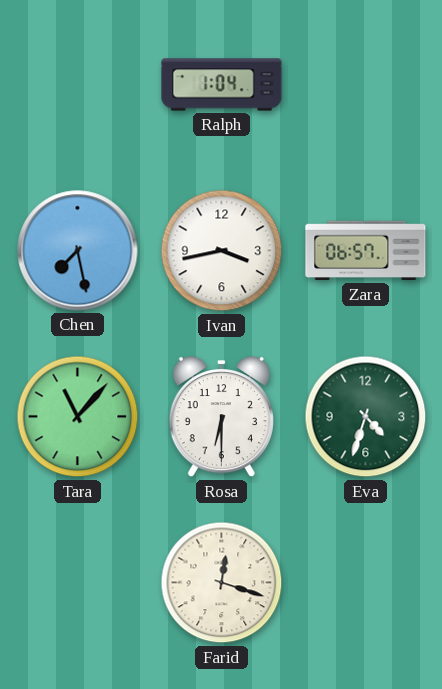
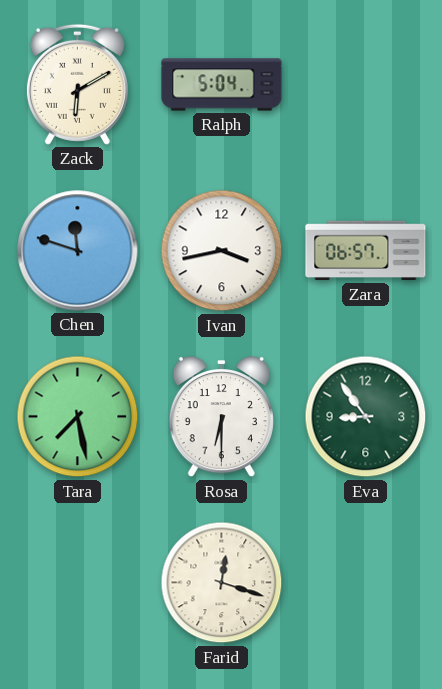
Zack: none -> 6:10 (77, 84)
Ralph: 1:04 -> 5:04 (222, 85)
Chen: 7:28 -> 11:48 (78, 251)
Tara: 11:07 -> 7:28 (78, 417)
Eva: 4:33 -> 8:54 (366, 417)
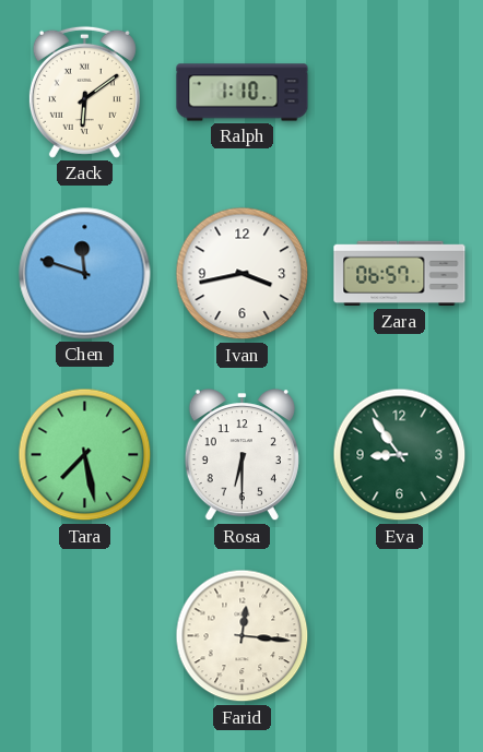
Zack: 6:10 -> 6:09 (84, 92)
Ralph: 5:04 -> 1:10 (243, 93)
Farid: 12:18 -> 12:16 (243, 636)
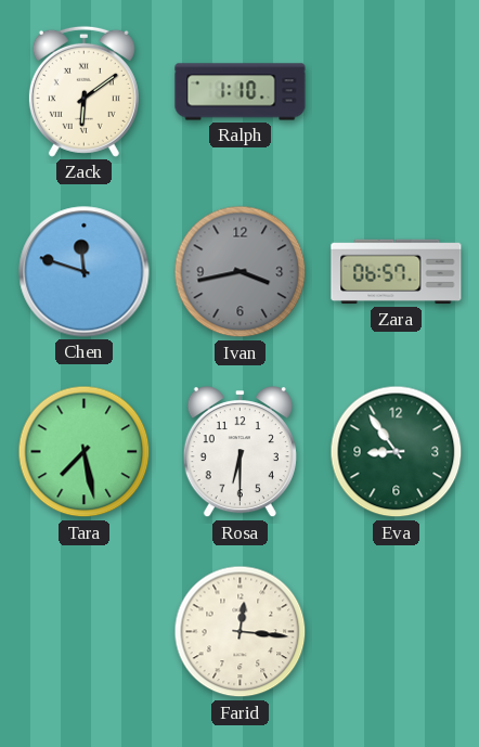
Ivan dial: white -> grey (241, 272)
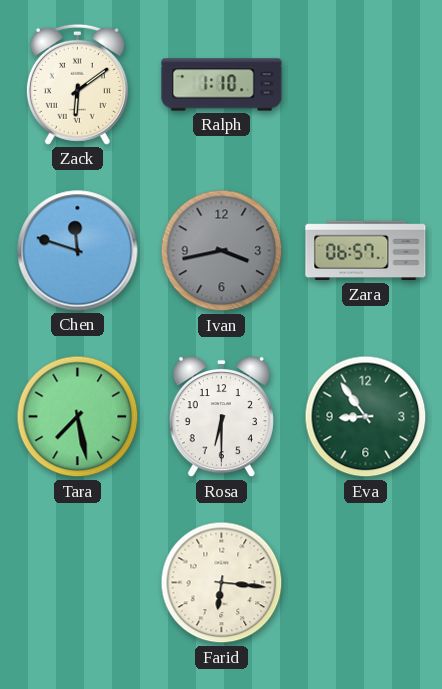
Farid: 12:16 -> 6:16 (222, 583)
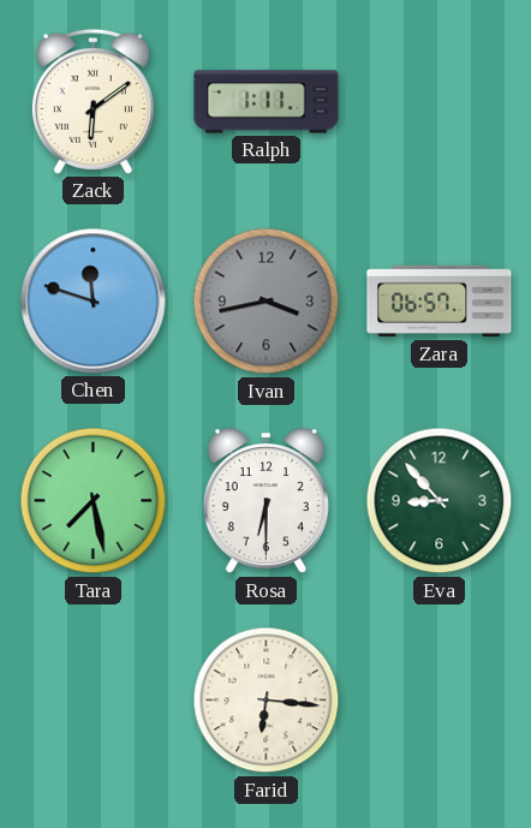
Ralph: 1:10 -> 1:11 (267, 102)
Eva: 8:54 -> 8:53 (440, 501)
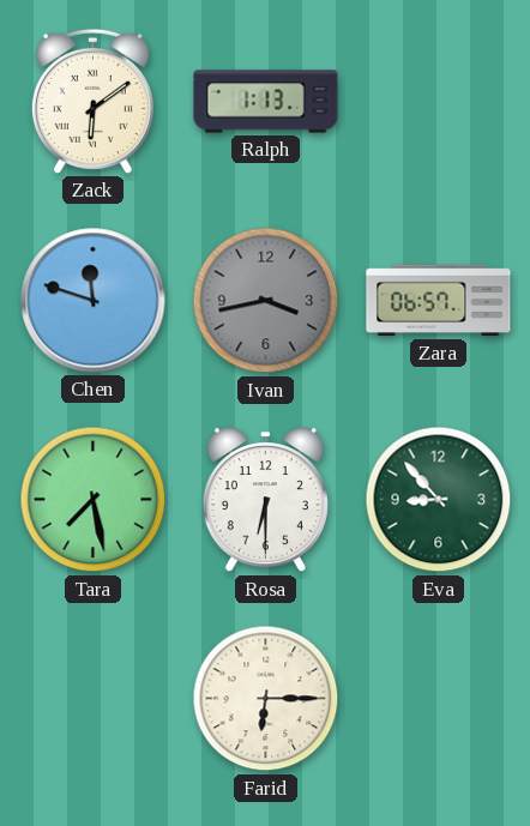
Ralph: 1:11 -> 1:13 (266, 102)
Farid: 6:16 -> 6:15 (266, 699)
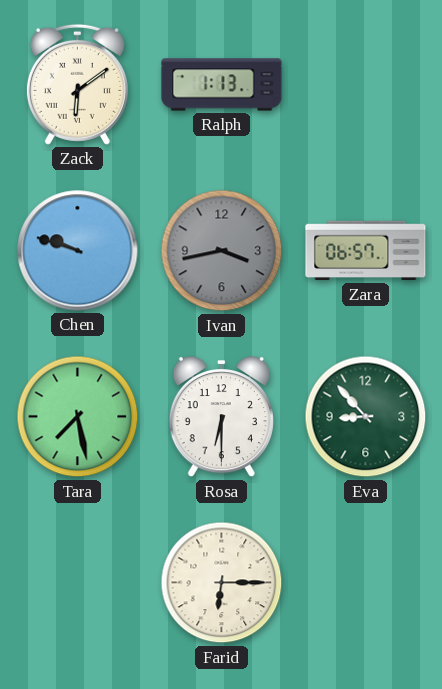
Chen: 11:48 -> 9:48 (78, 251)
